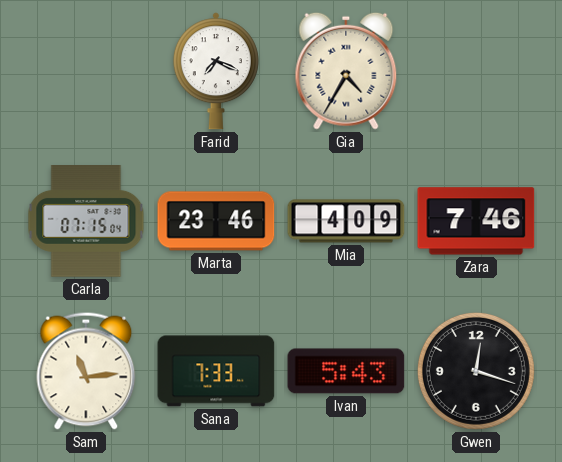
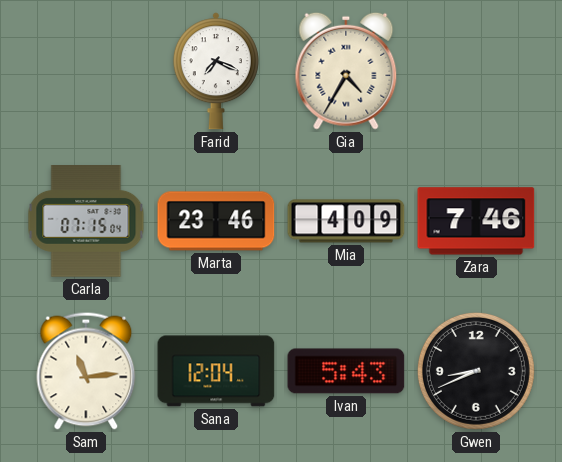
Sana: 7:33 -> 12:04 (216, 371)
Gwen: 12:18 -> 8:41 (476, 371)
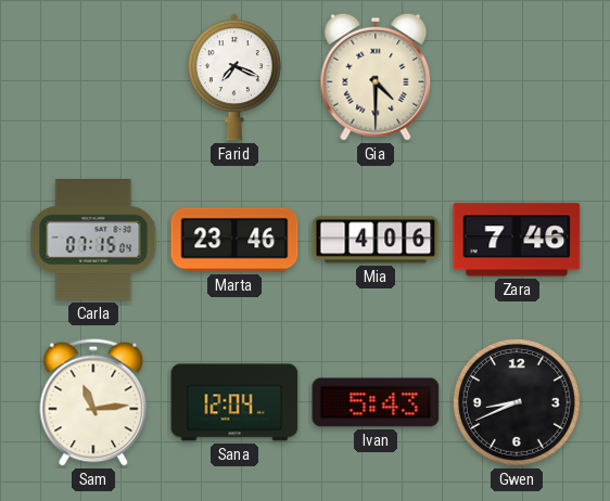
Gia: 4:35 -> 4:30 (376, 77)
Mia: 4:09 -> 4:06 (376, 240)
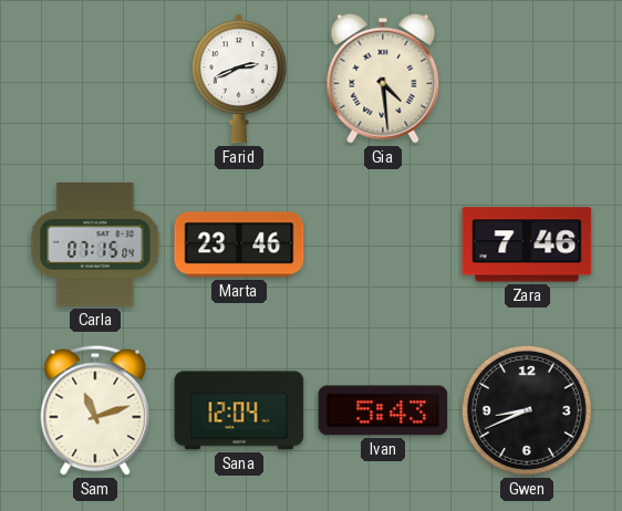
Farid: 7:19 -> 2:41 (239, 79)
Gia: 4:30 -> 4:29 (383, 79)
Mia: 4:06 -> none (376, 240)
Sam: 11:14 -> 11:12 (95, 410)
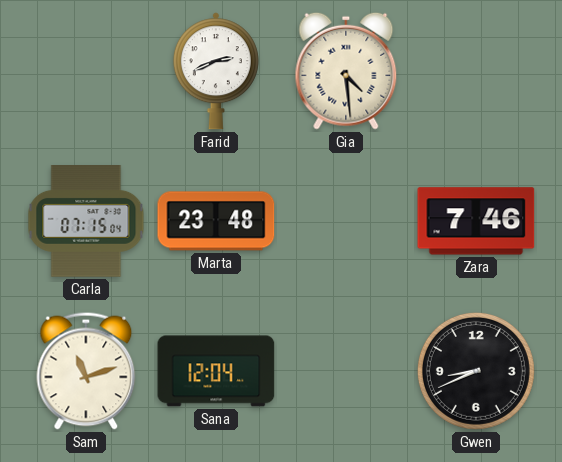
Marta: 23:46 -> 23:48 (216, 221)
Ivan: 5:43 -> none (383, 410)
